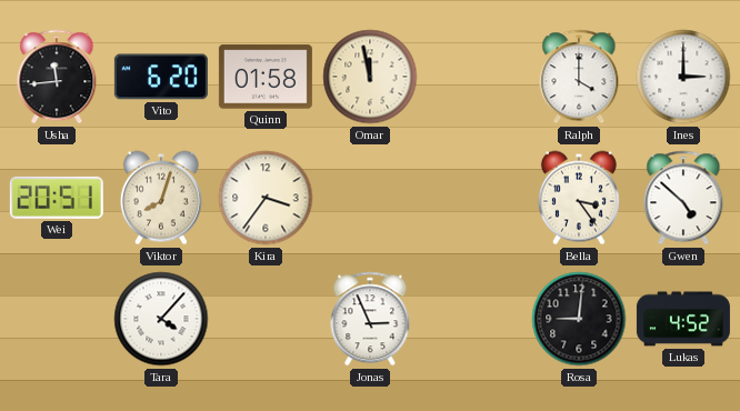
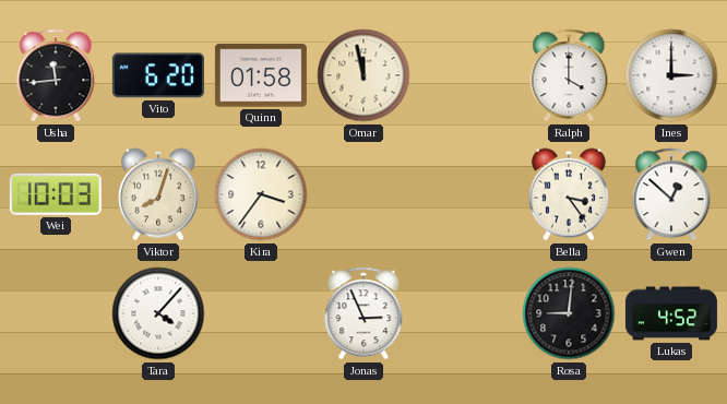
Wei: 20:51 -> 10:03 (56, 194)
Gwen: 4:52 -> 12:52 (671, 194)
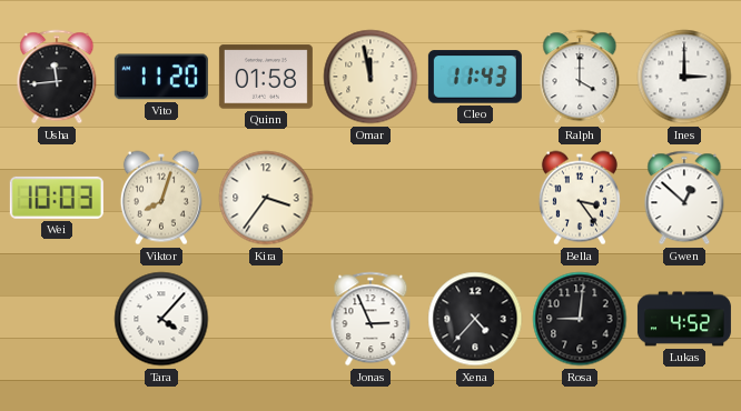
Vito: 6:20 -> 11:20 (161, 77)
Cleo: none -> 11:43 (475, 77)
Xena: none -> 4:37 (475, 319)
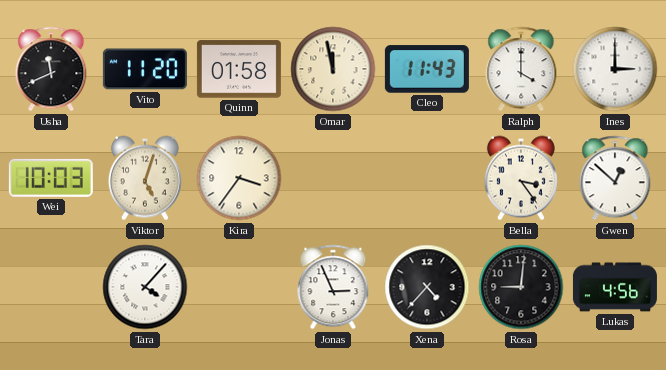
Usha: 11:44 -> 11:41 (51, 69)
Viktor: 8:03 -> 5:03 (145, 178)
Lukas: 4:52 -> 4:56 (615, 287)
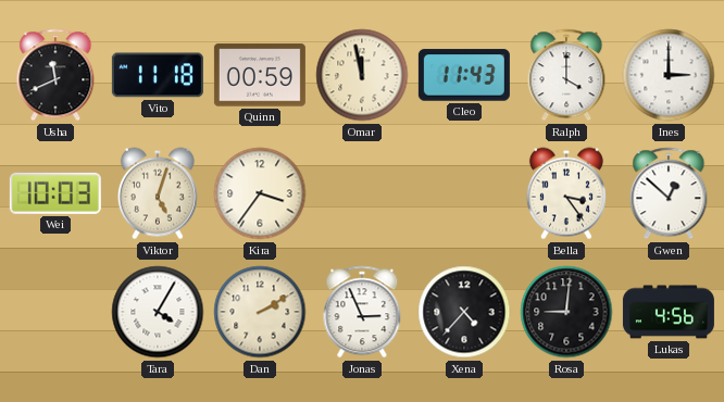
Vito: 11:20 -> 11:18 (158, 75)
Quinn: 01:58 -> 00:59 (260, 75)
Tara: 4:07 -> 4:05 (158, 312)
Dan: none -> 2:10 (260, 312)
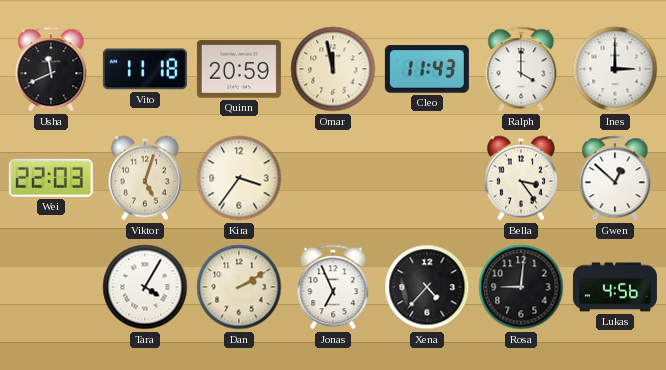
Quinn: 00:59 -> 20:59 (239, 69)
Wei: 10:03 -> 22:03 (51, 178)
Jonas: 2:56 -> 6:56 (333, 287)
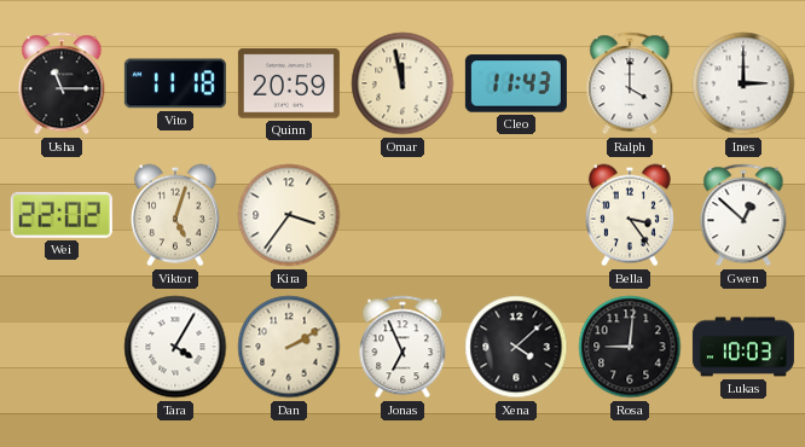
Usha: 11:41 -> 11:15 (62, 83)
Wei: 22:03 -> 22:02 (62, 215)
Xena: 4:37 -> 4:08 (516, 347)
Lukas: 4:56 -> 10:03 (743, 347)
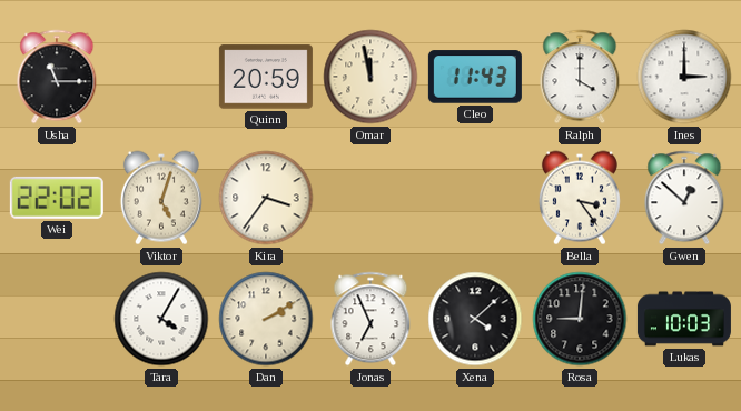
Vito: 11:18 -> none (175, 83)
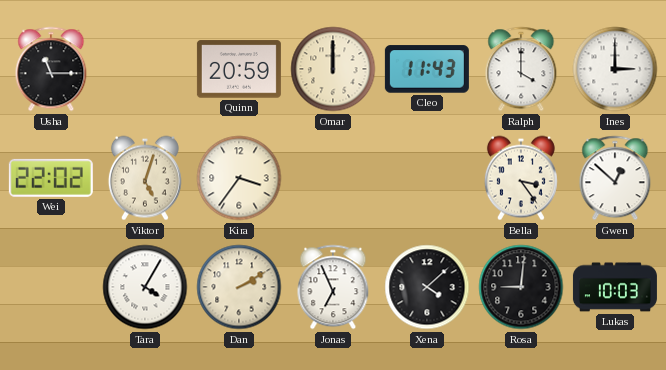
Omar: 11:58 -> 12:00 (333, 69)
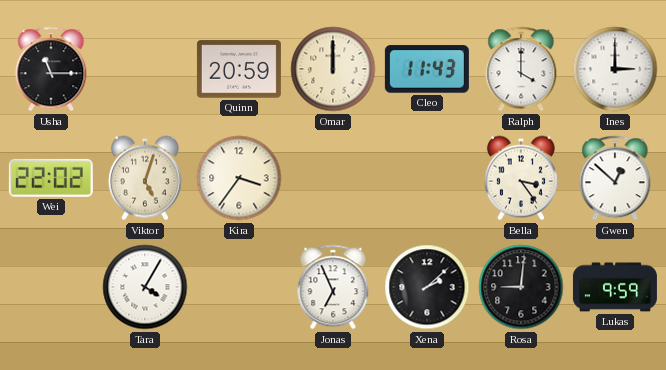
Dan: 2:10 -> none (239, 287)
Xena: 4:08 -> 2:08 (427, 287)
Lukas: 10:03 -> 9:59 (615, 287)
